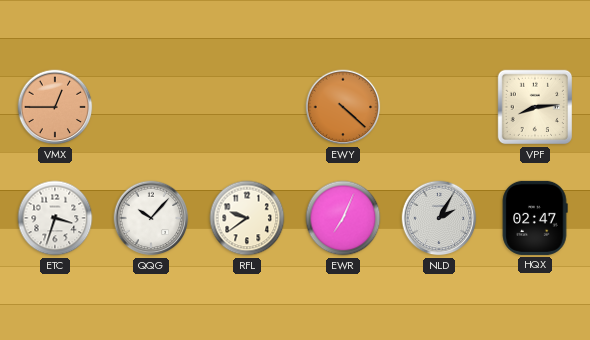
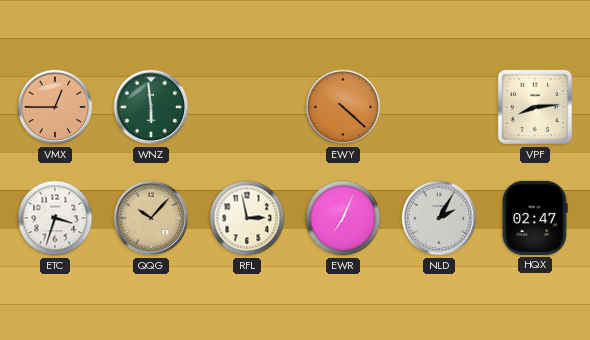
WNZ: none -> 5:59 (151, 107)
QQG dial: white -> champagne (151, 218)
RFL: 9:39 -> 2:58 (247, 218)
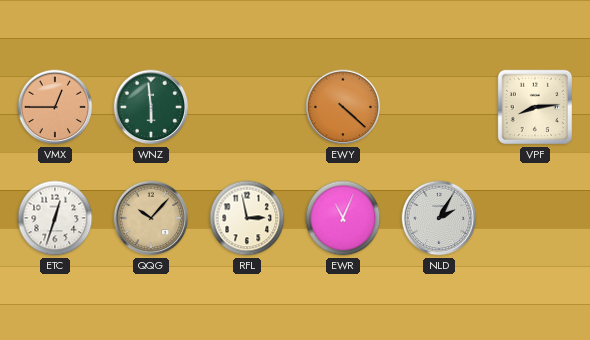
ETC: 3:33 -> 12:33 (55, 218)
EWR: 7:04 -> 11:04 (343, 218)
HQX: 02:47 -> none (535, 218)
